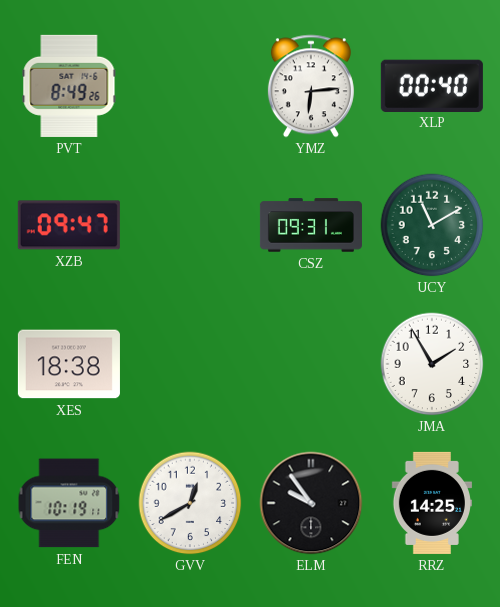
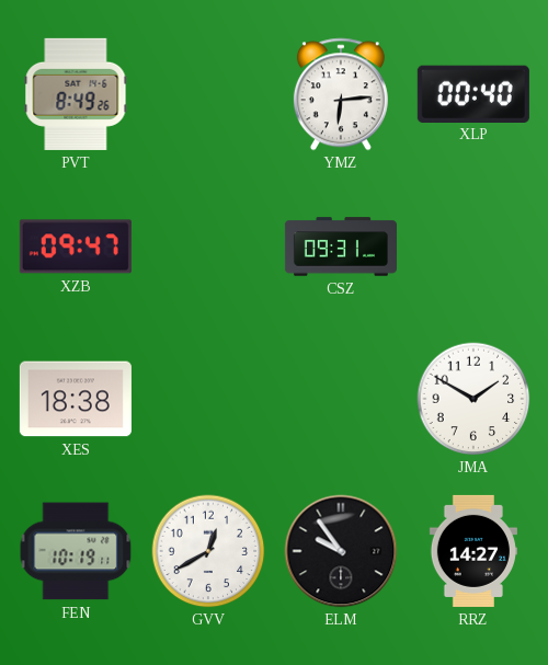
UCY: 11:10 -> none (432, 225)
JMA: 1:55 -> 1:50 (473, 399)
RRZ: 14:25 -> 14:27 (473, 551)
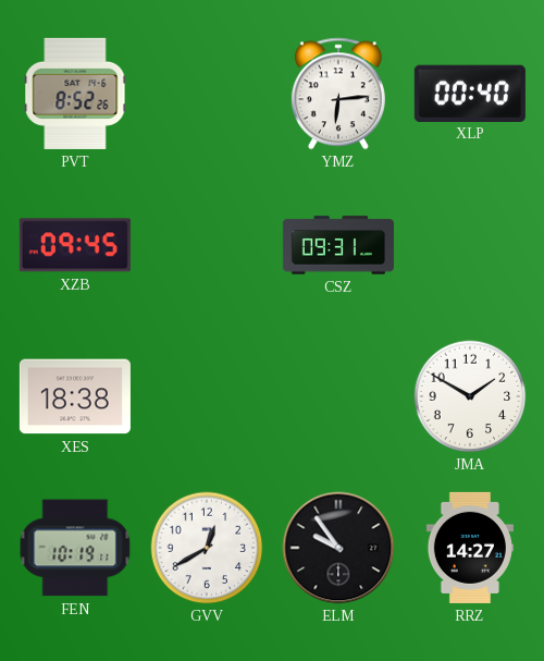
PVT: 8:49 -> 8:52 (75, 94)
XZB: 09:47 -> 09:45 (75, 245)
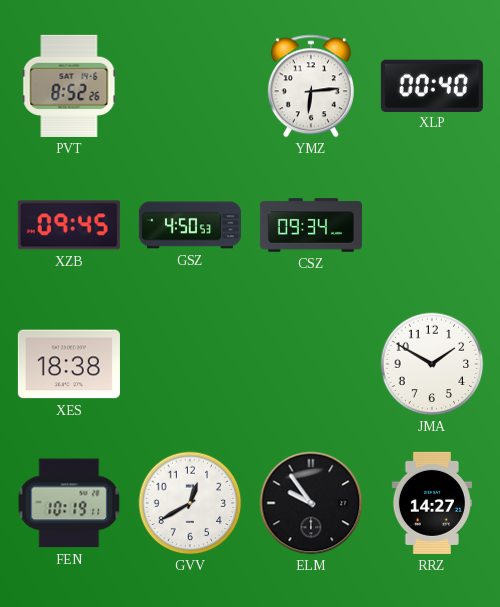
GSZ: none -> 4:50 (190, 225)
CSZ: 09:31 -> 09:34 (311, 225)
